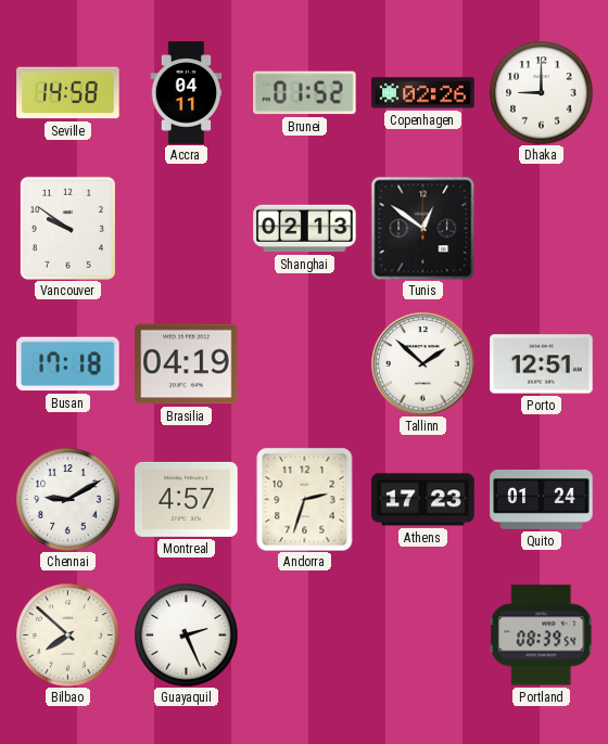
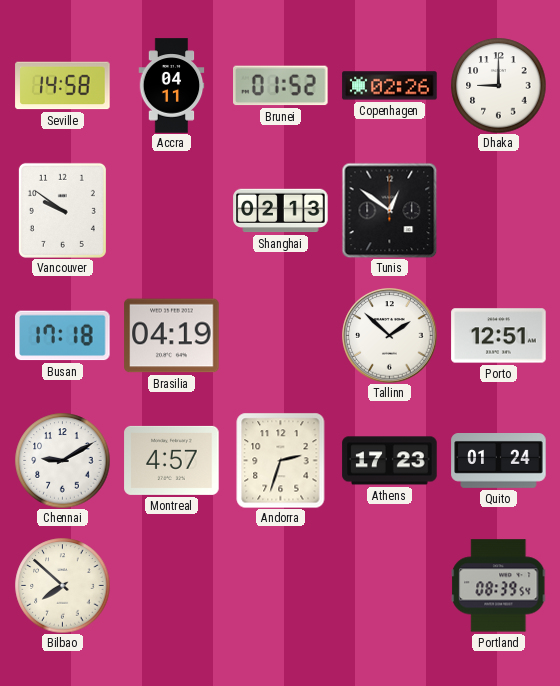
Guayaquil: 2:26 -> none (186, 634)
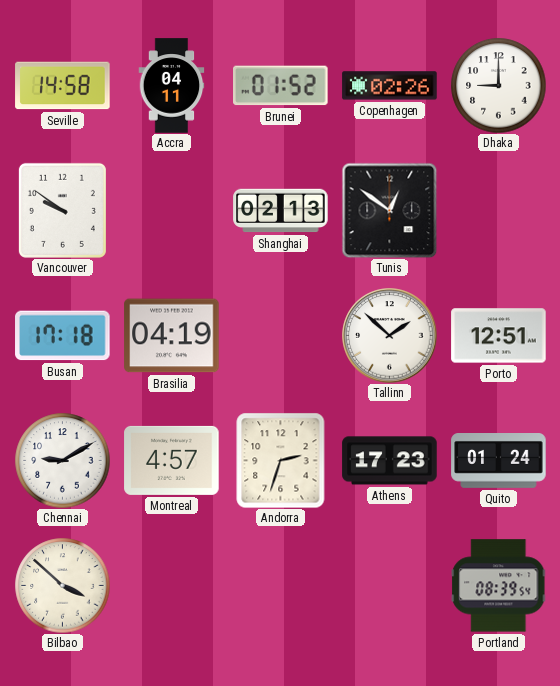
Bilbao: 7:52 -> 3:52 (62, 585)
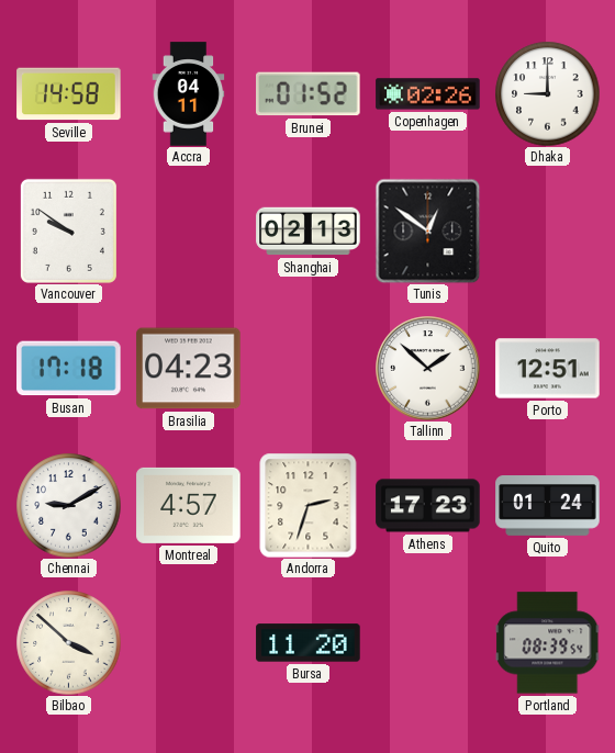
Brasilia: 04:19 -> 04:23 (189, 369)
Bursa: none -> 11:20 (309, 643)
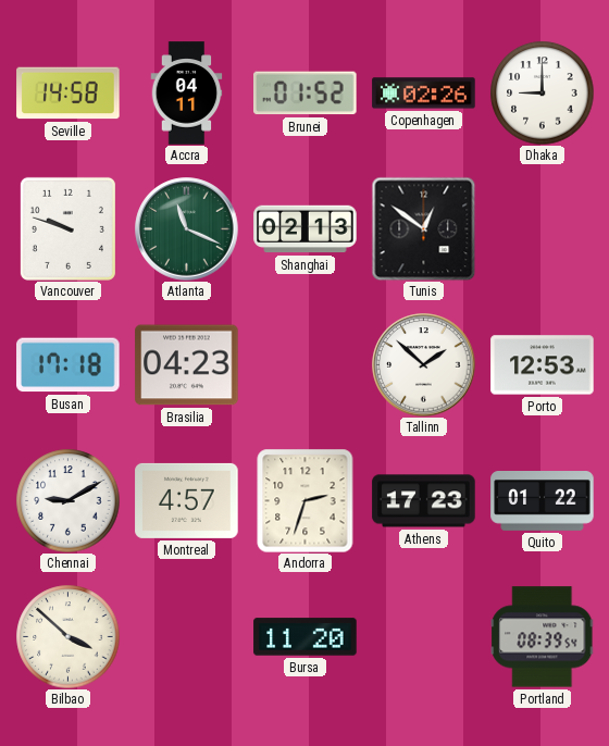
Vancouver: 9:51 -> 9:48 (67, 228)
Atlanta: none -> 11:19 (187, 229)
Porto: 12:51 -> 12:53 (543, 365)
Quito: 01:24 -> 01:22 (543, 501)
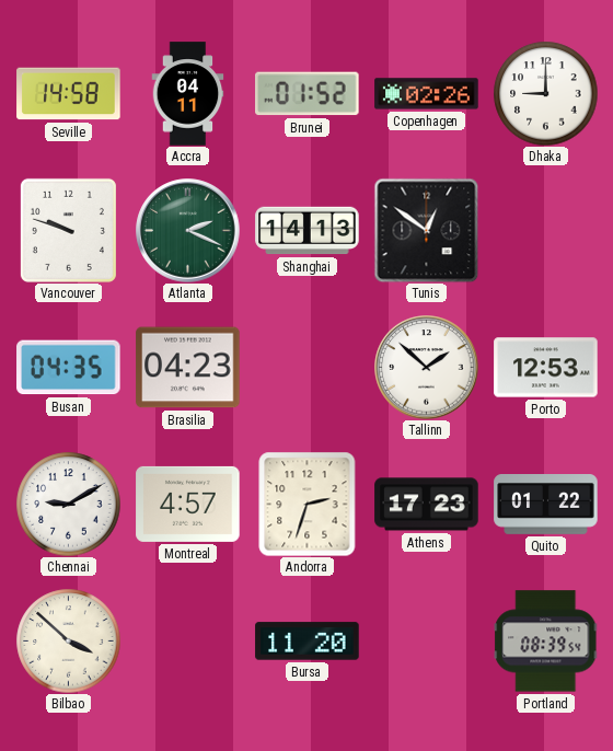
Atlanta: 11:19 -> 2:19 (188, 231)
Shanghai: 02:13 -> 14:13 (308, 231)
Busan: 17:18 -> 04:35 (69, 368)
